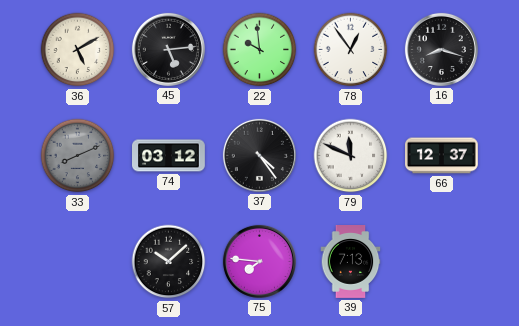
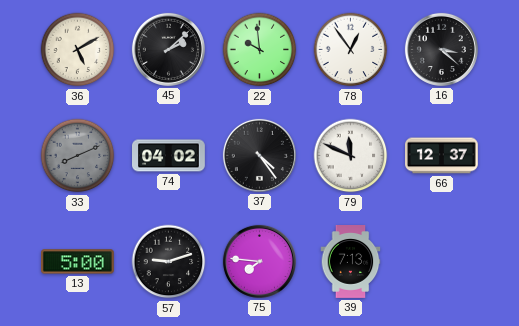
45: 5:14 -> 2:08 (168, 49)
16: 8:18 -> 3:22 (441, 49)
74: 03:12 -> 04:02 (169, 156)
13: none -> 5:00 (77, 262)
57: 10:08 -> 9:12 (169, 262)
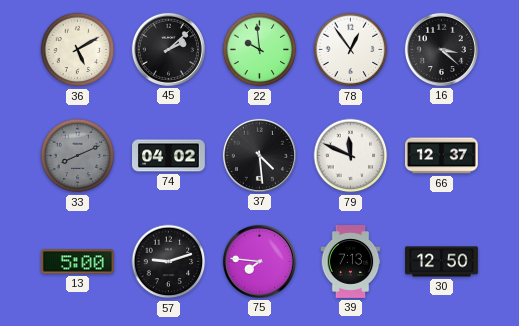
37: 4:24 -> 4:29 (259, 155)
30: none -> 12:50 (442, 262)
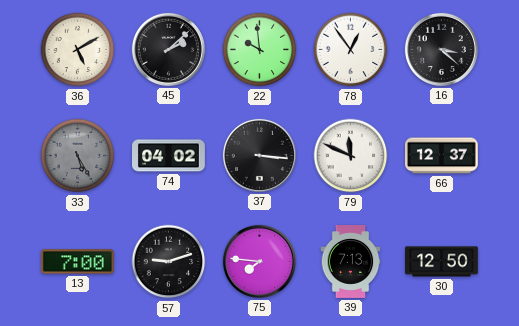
33: 8:11 -> 5:25 (78, 156)
37: 4:29 -> 3:16 (259, 155)
13: 5:00 -> 7:00 (77, 262)
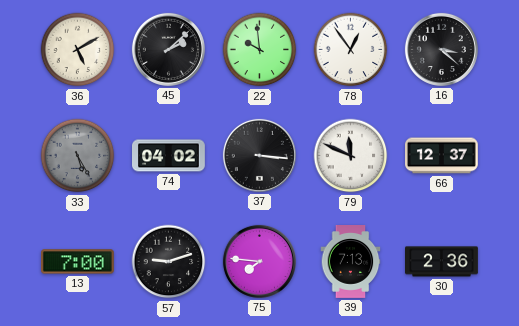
30: 12:50 -> 2:36 (442, 262)
